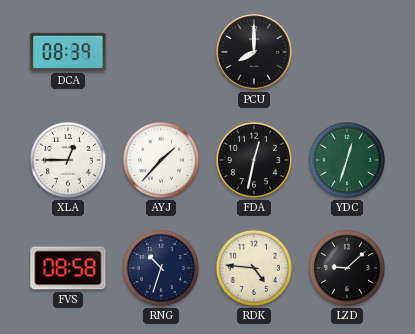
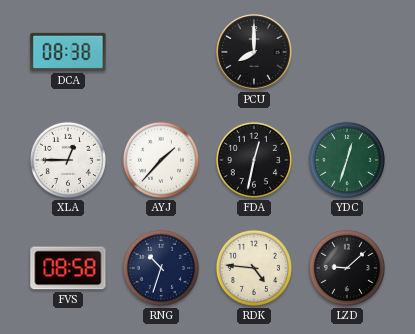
DCA: 08:39 -> 08:38 (68, 52)
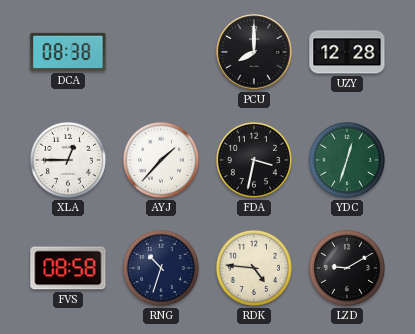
UZY: none -> 12:28 (347, 52)
FDA: 12:32 -> 3:32 (254, 160)
LZD: 9:08 -> 9:10 (347, 268)
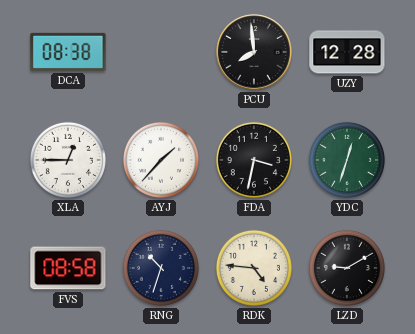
PCU: 8:00 -> 7:59 (254, 52)
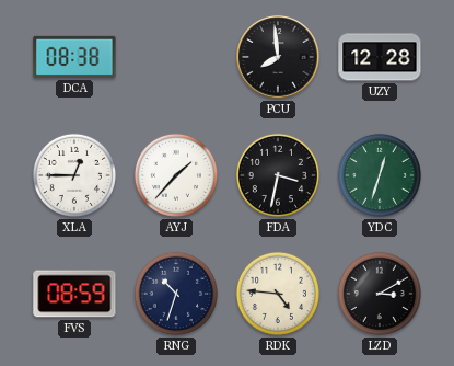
FVS: 08:58 -> 08:59 (74, 294)
LZD: 9:10 -> 3:10 (380, 294)
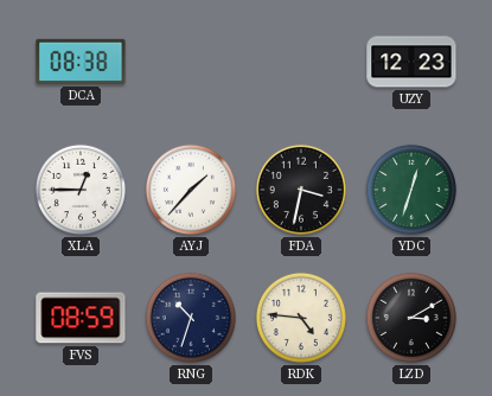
PCU: 7:59 -> none (278, 57)
UZY: 12:28 -> 12:23 (411, 62)
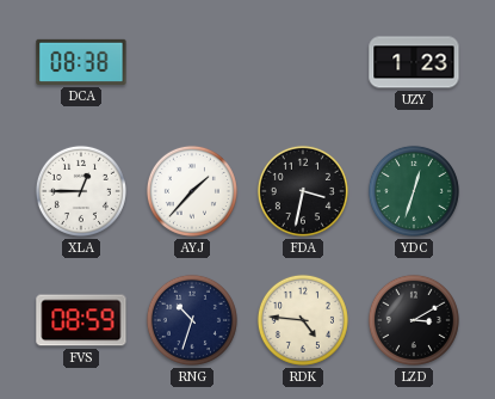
UZY: 12:23 -> 1:23 (414, 62)
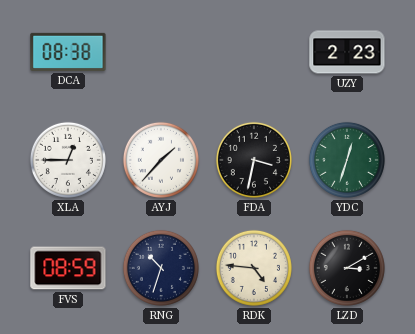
UZY: 1:23 -> 2:23 (347, 52)
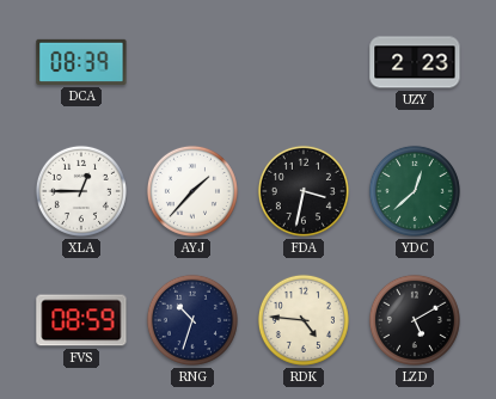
DCA: 08:38 -> 08:39 (81, 62)
YDC: 12:33 -> 12:38 (415, 191)
LZD: 3:10 -> 5:10 (415, 320)
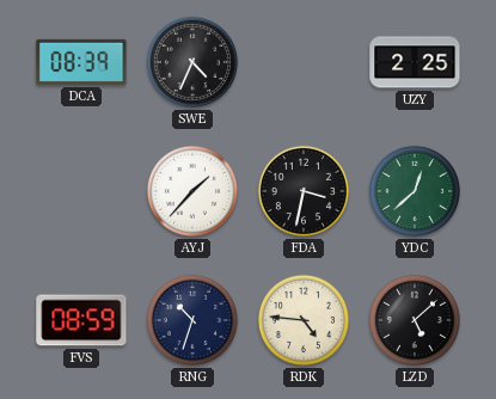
SWE: none -> 4:34 (192, 62)
UZY: 2:23 -> 2:25 (415, 62)
XLA: 12:45 -> none (81, 191)
LZD: 5:10 -> 5:08 (415, 320)
